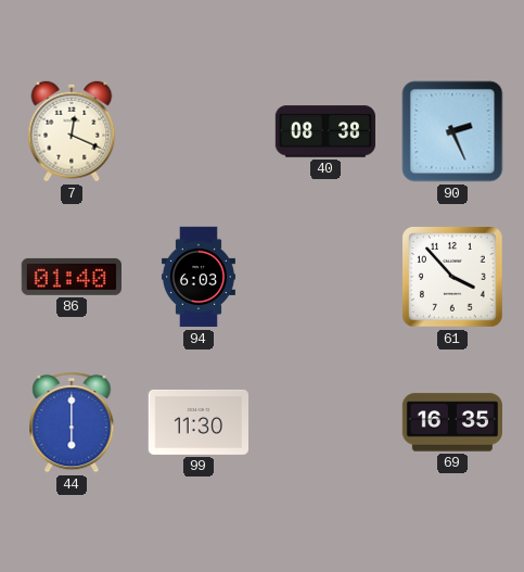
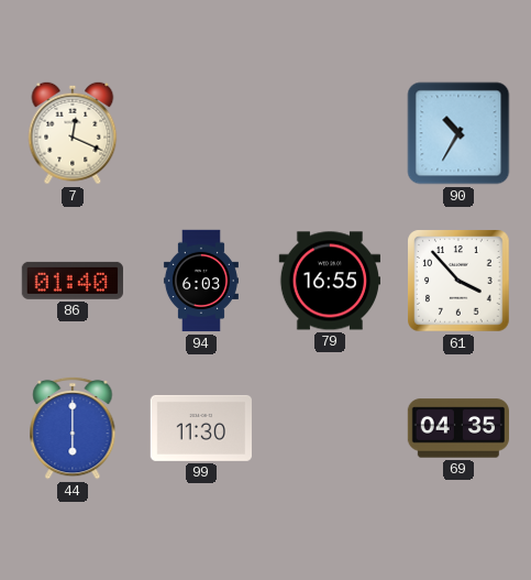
40: 08:38 -> none (324, 131)
90: 2:26 -> 10:35 (458, 133)
79: none -> 16:55 (329, 281)
69: 16:35 -> 04:35 (457, 428)
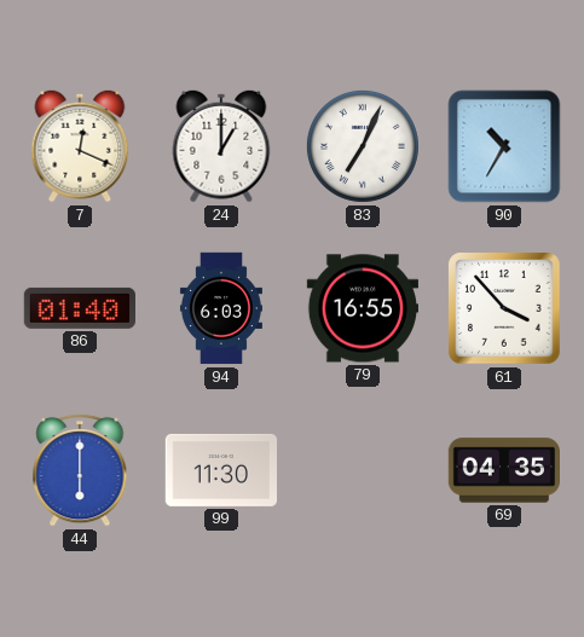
24: none -> 1:00 (221, 146)
83: none -> 7:04 (363, 146)
